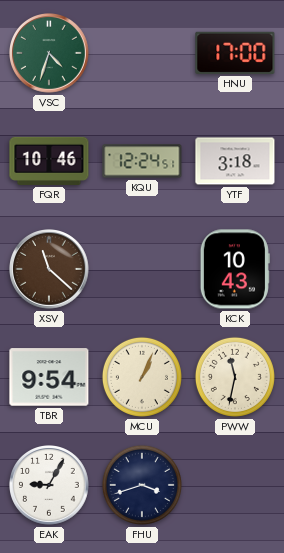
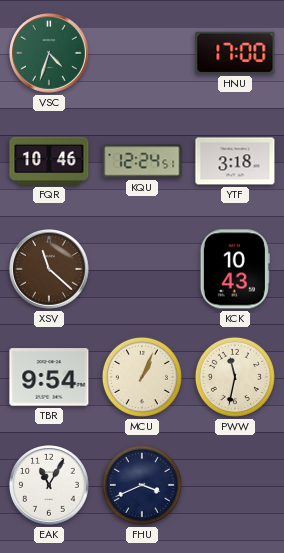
EAK: 9:05 -> 11:05 (50, 486)
FHU: 3:42 -> 3:41 (142, 485)
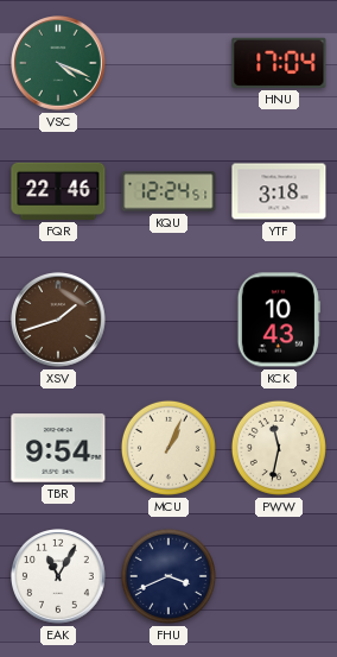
VSC: 4:33 -> 4:19 (59, 64)
HNU: 17:00 -> 17:04 (279, 63)
FQR: 10:46 -> 22:46 (58, 191)
XSV: 11:22 -> 1:42 (59, 321)
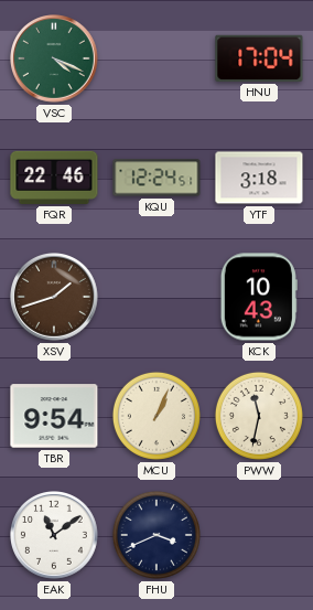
EAK: 11:05 -> 11:09 (55, 536)
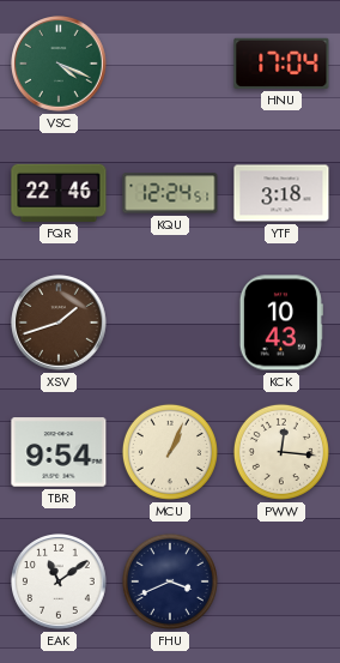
PWW: 11:32 -> 12:16 (281, 452)
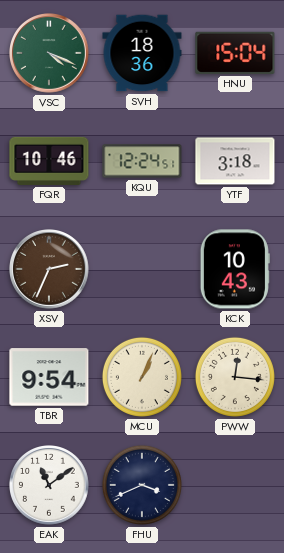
SVH: none -> 18:36 (142, 53)
HNU: 17:04 -> 15:04 (235, 53)
FQR: 22:46 -> 10:46 (49, 161)
XSV: 1:42 -> 2:34 (50, 270)
